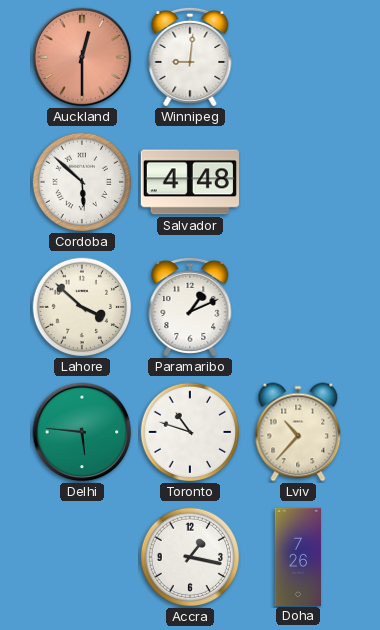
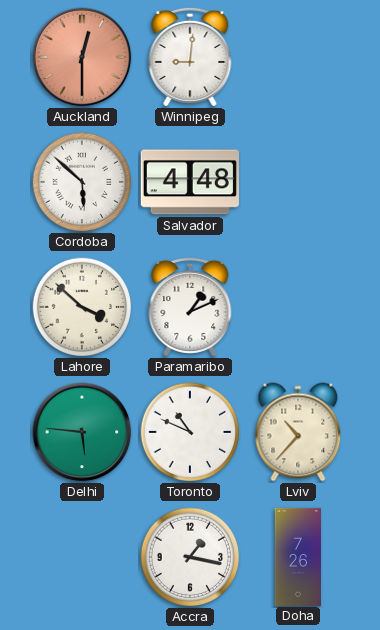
Toronto: 10:48 -> 10:49 (190, 432)
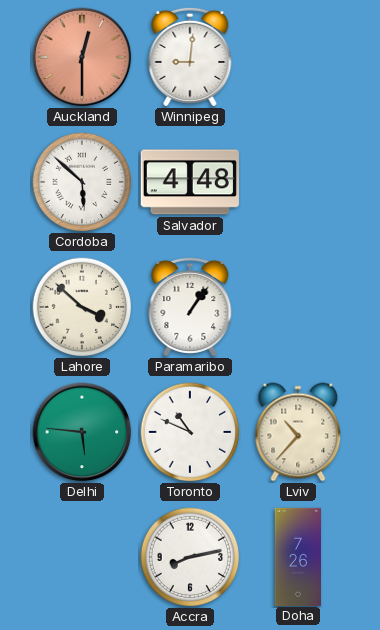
Paramaribo: 1:11 -> 1:06 (190, 307)
Accra: 1:17 -> 8:13 (190, 557)
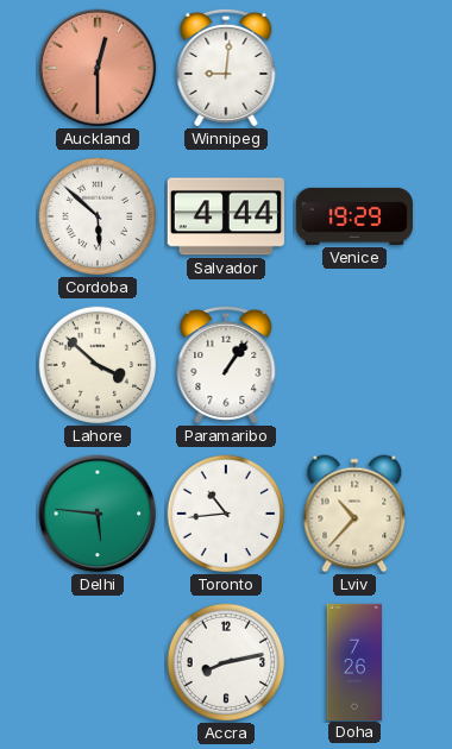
Salvador: 4:48 -> 4:44 (226, 216)
Venice: none -> 19:29 (353, 216)
Toronto: 10:49 -> 10:44 (226, 514)
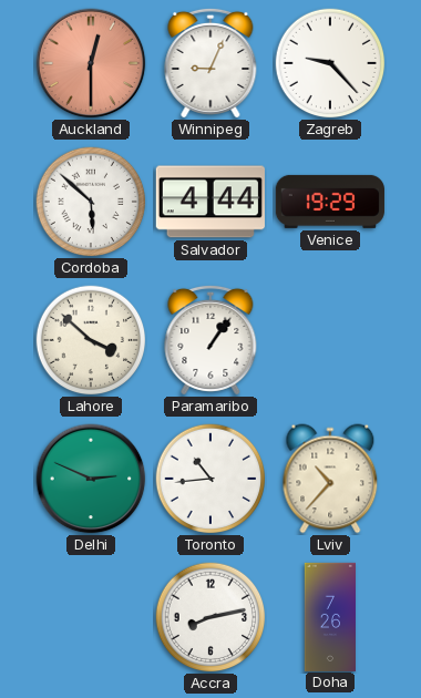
Winnipeg: 9:01 -> 9:04 (210, 63)
Zagreb: none -> 9:23 (330, 63)
Delhi: 5:46 -> 2:49 (91, 479)
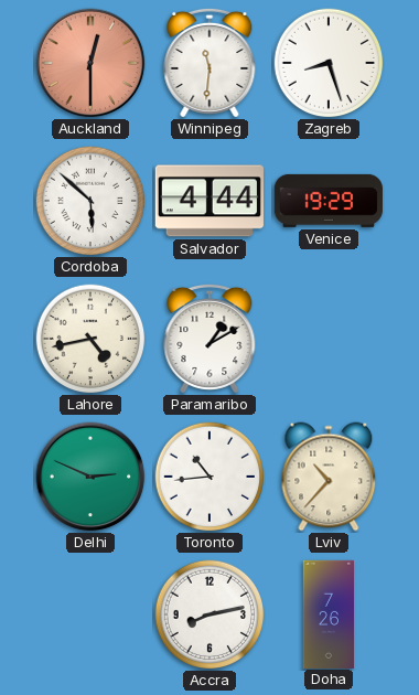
Winnipeg: 9:04 -> 11:31 (209, 63)
Zagreb: 9:23 -> 8:27 (329, 63)
Lahore: 3:52 -> 4:43 (90, 339)
Paramaribo: 1:06 -> 1:10 (209, 339)
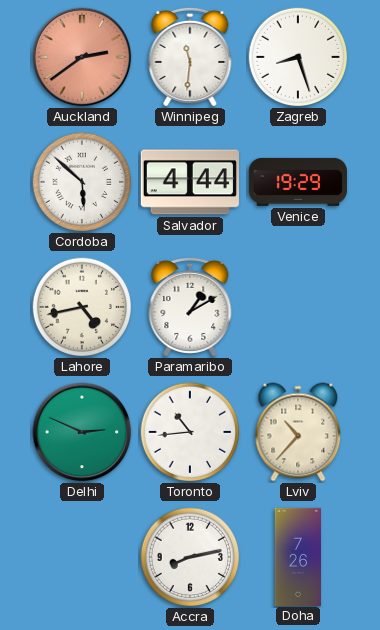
Auckland: 12:30 -> 2:39 (82, 57)
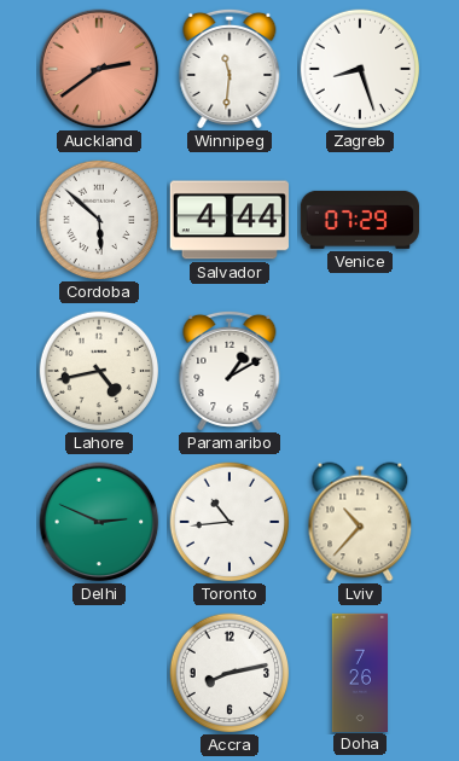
Venice: 19:29 -> 07:29 (359, 220)
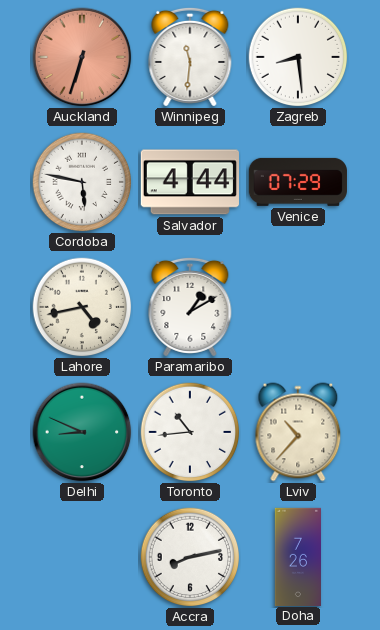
Auckland: 2:39 -> 6:33 (82, 57)
Zagreb: 8:27 -> 8:29 (298, 57)
Cordoba: 5:52 -> 5:47 (82, 182)
Delhi: 2:49 -> 8:49 (82, 432)
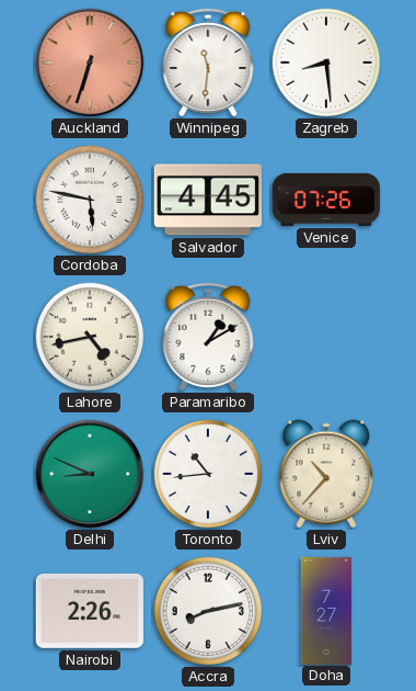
Salvador: 4:44 -> 4:45 (208, 200)
Venice: 07:29 -> 07:26 (325, 200)
Nairobi: none -> 2:26 (90, 611)
Doha: 7:26 -> 7:27 (325, 610)
